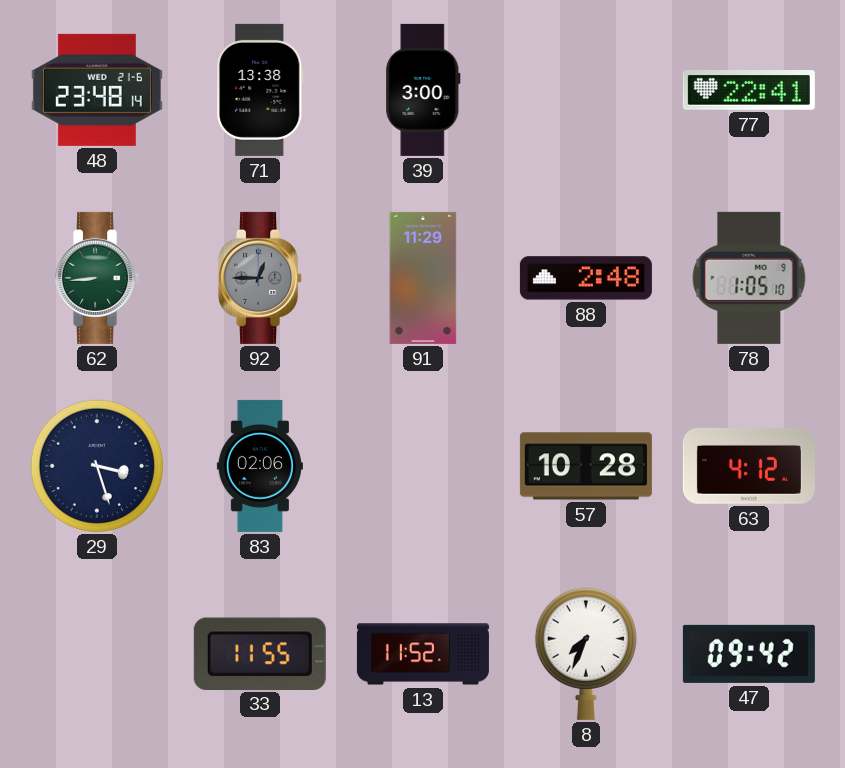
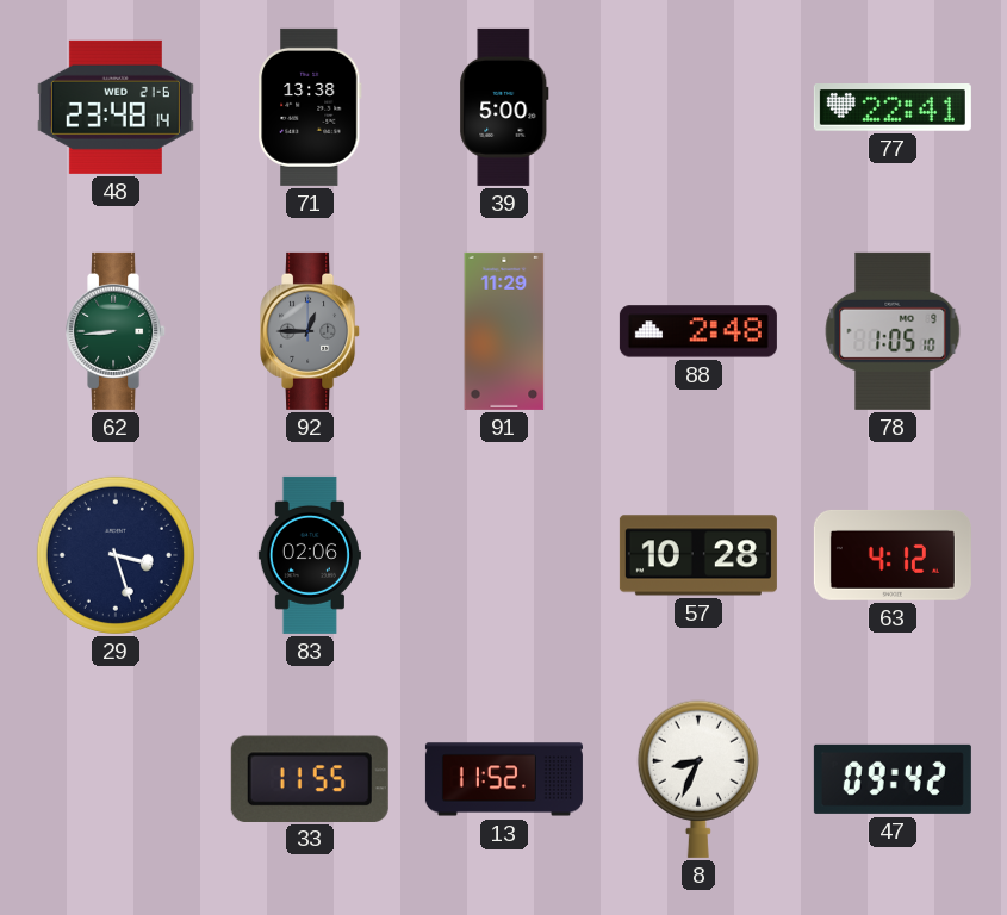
39: 3:00 -> 5:00 (504, 107)
8: 7:34 -> 8:34 (698, 779)
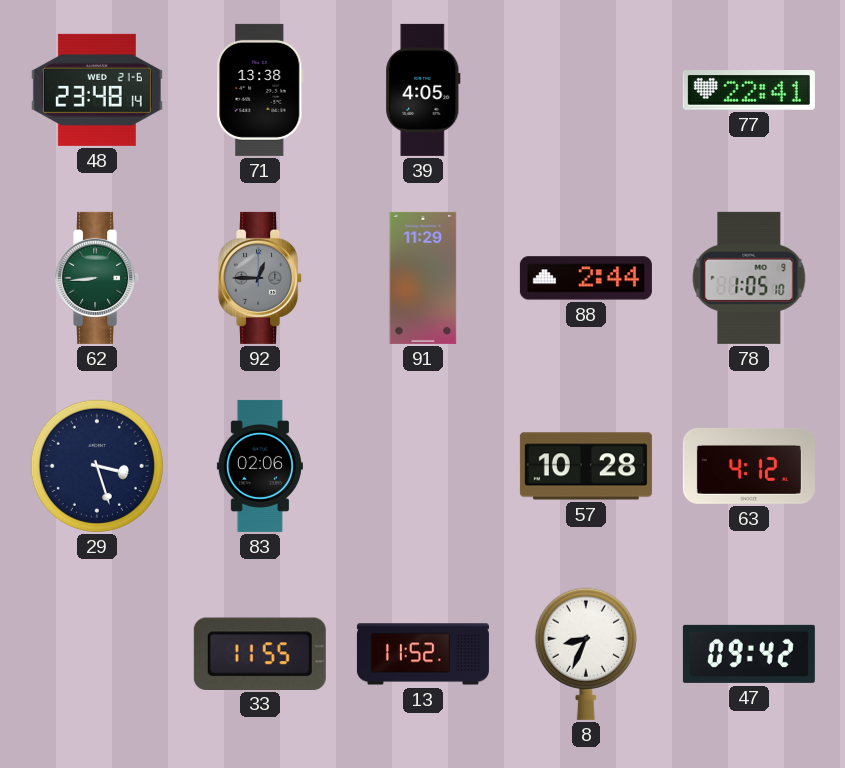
39: 5:00 -> 4:05 (423, 90)
88: 2:48 -> 2:44 (586, 278)
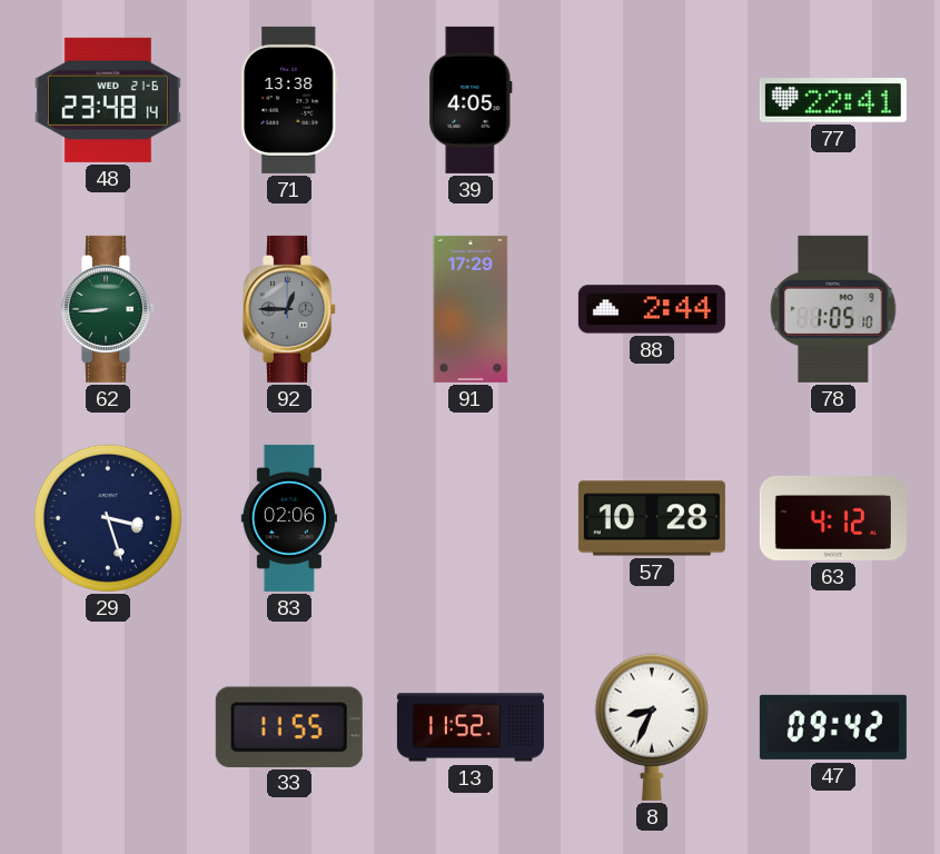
91: 11:29 -> 17:29 (471, 309)
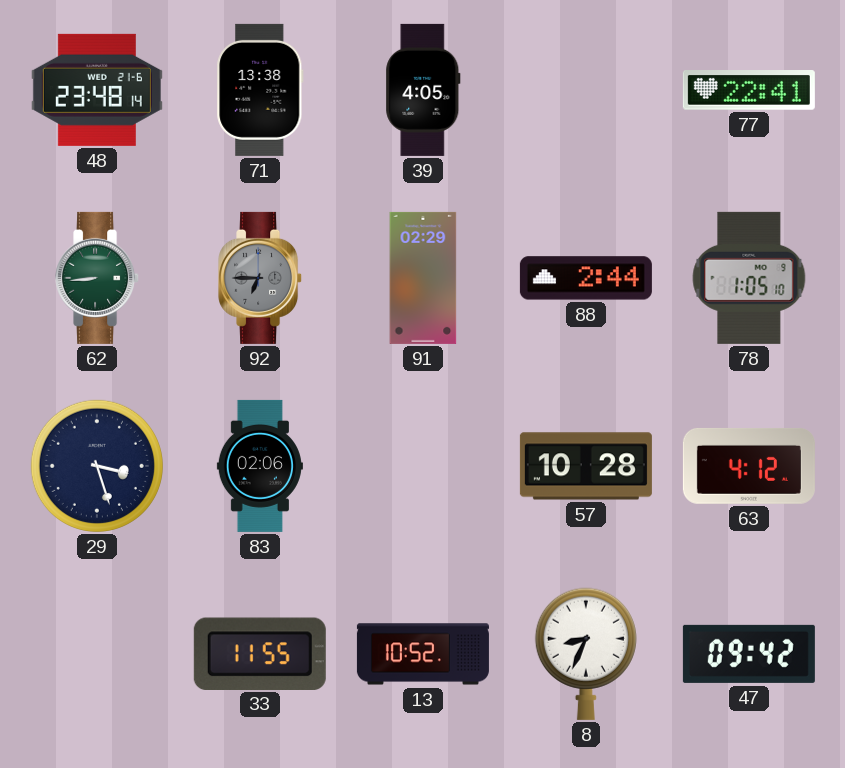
92: 12:45 -> 6:45 (261, 278)
91: 17:29 -> 02:29 (423, 278)
13: 11:52 -> 10:52 (423, 654)
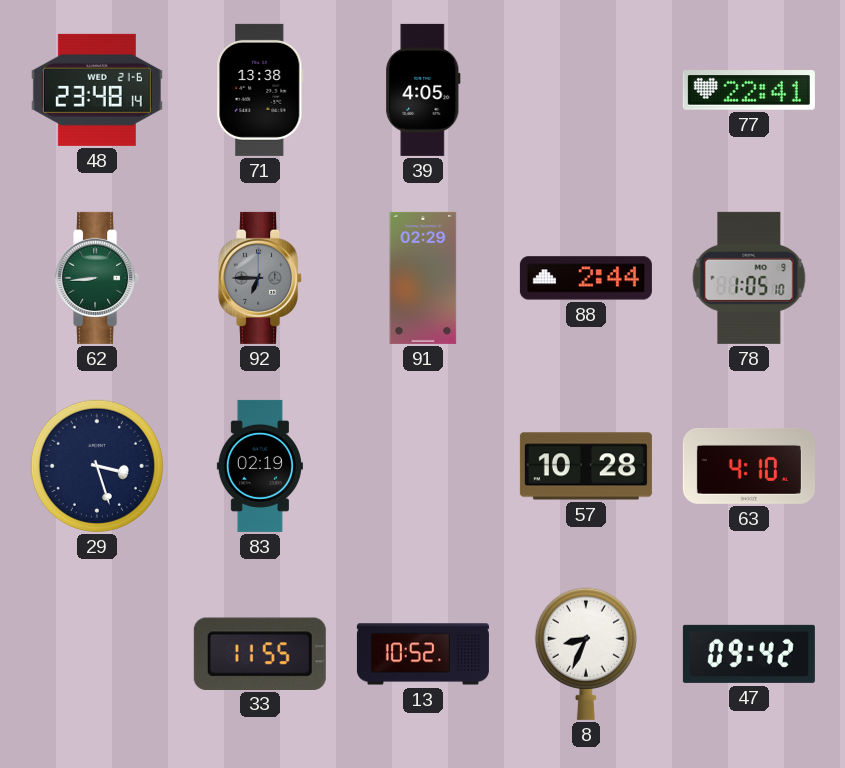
83: 02:06 -> 02:19 (260, 466)
63: 4:12 -> 4:10 (749, 466)
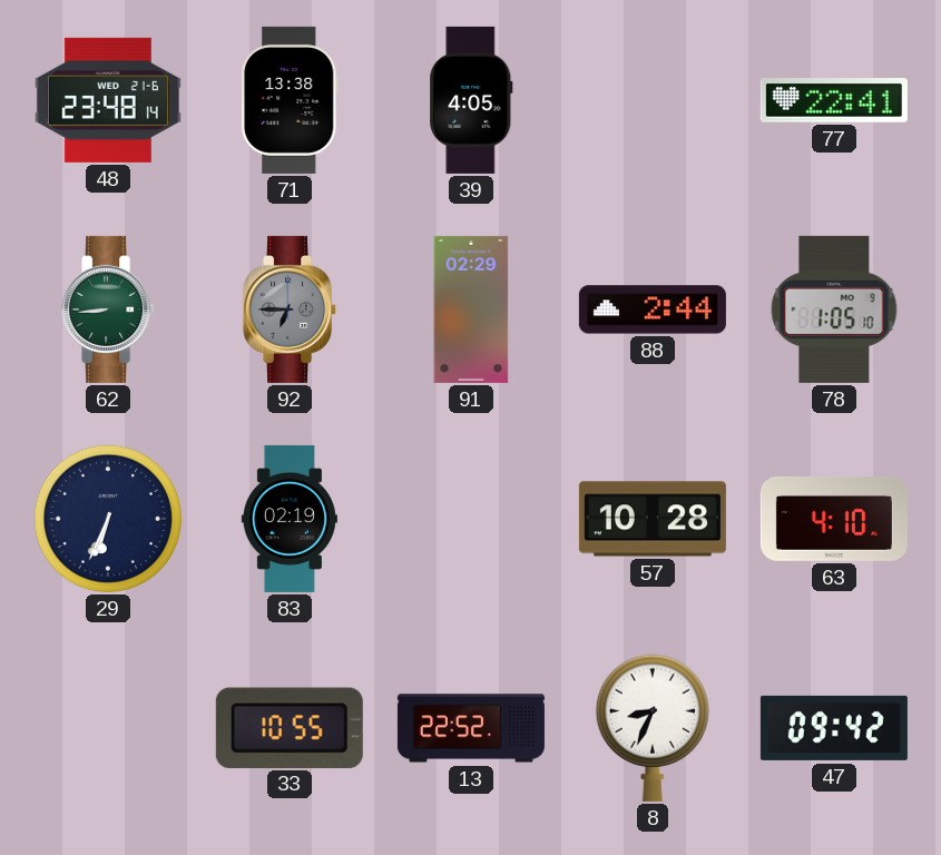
29: 3:27 -> 6:34 (108, 519)
33: 11:55 -> 10:55 (290, 727)
13: 10:52 -> 22:52 (471, 728)
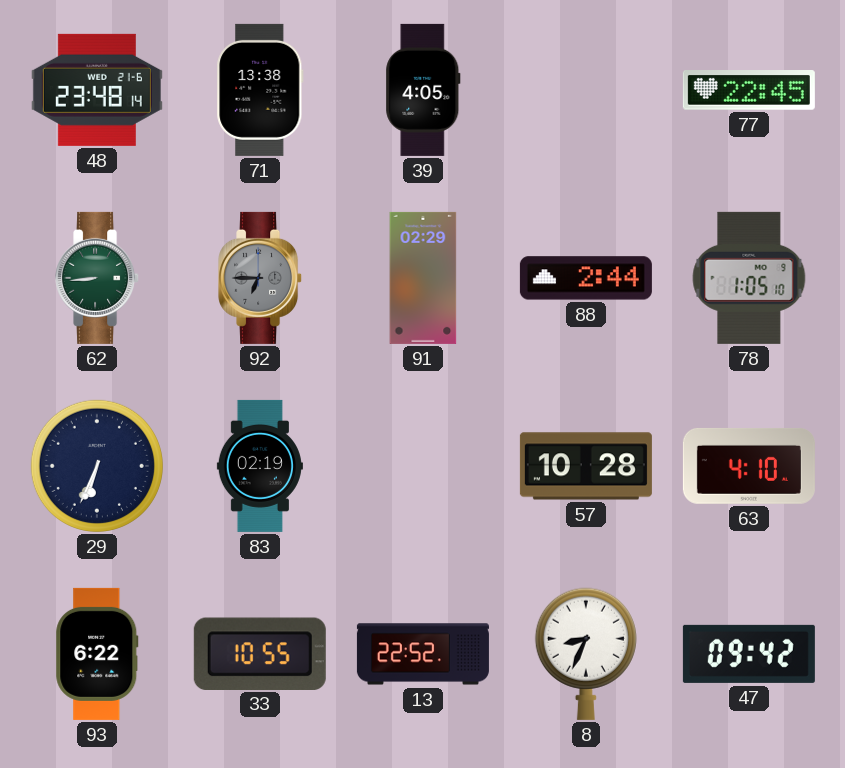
77: 22:41 -> 22:45 (749, 91)
93: none -> 6:22 (97, 654)
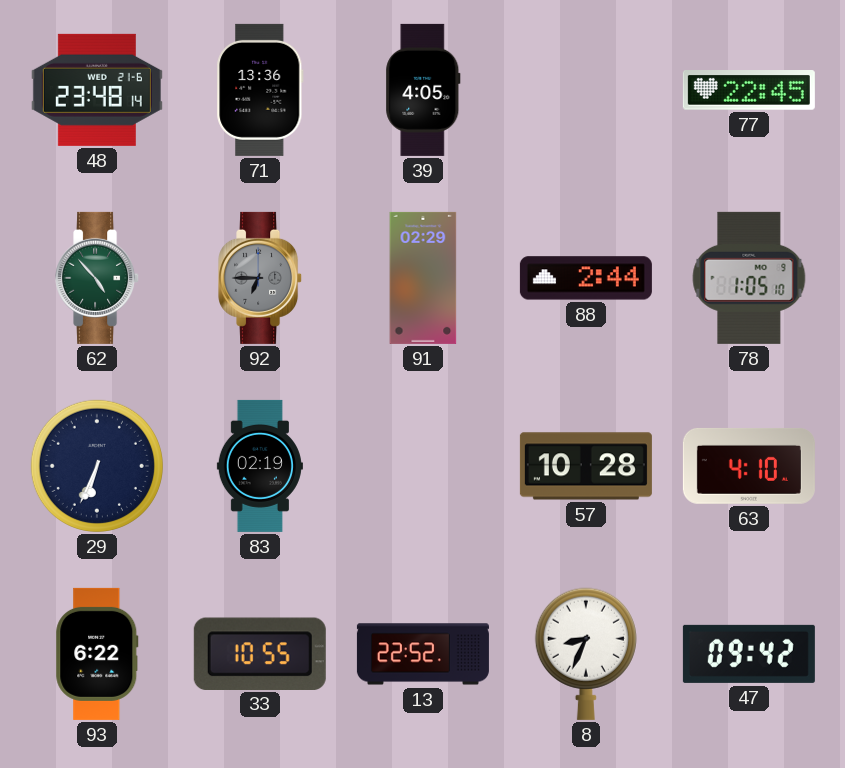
71: 13:38 -> 13:36 (260, 90)
62: 8:44 -> 4:53 (98, 278)
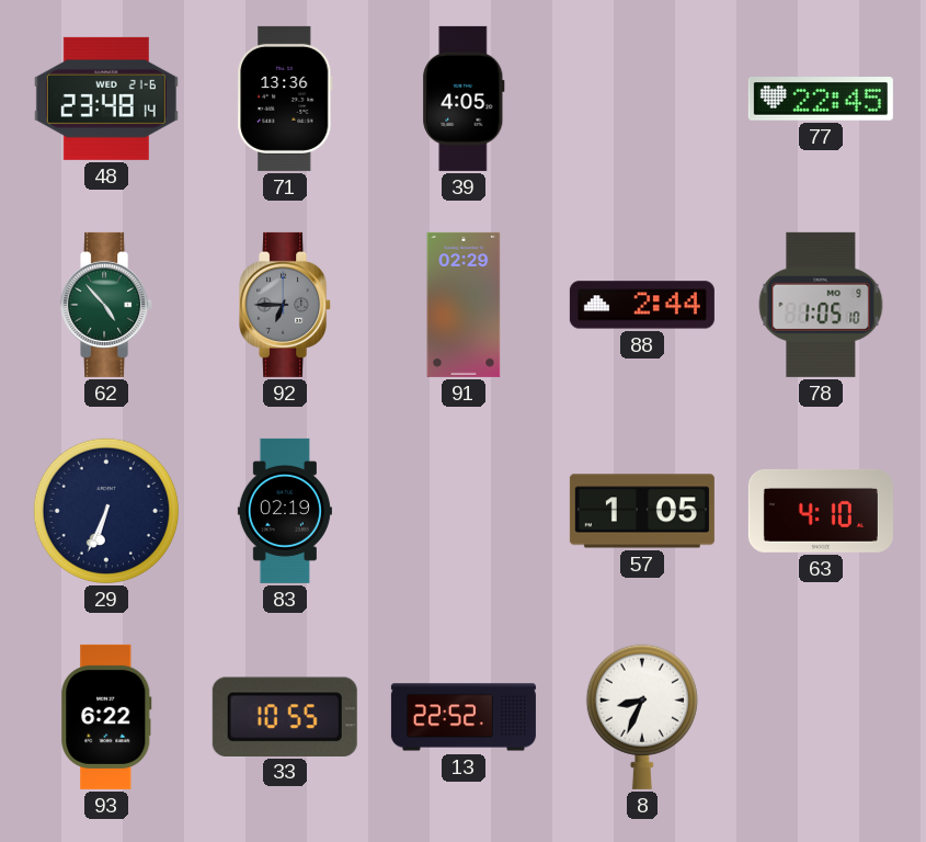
57: 10:28 -> 1:05 (642, 511)
47: 09:42 -> none (749, 654)
